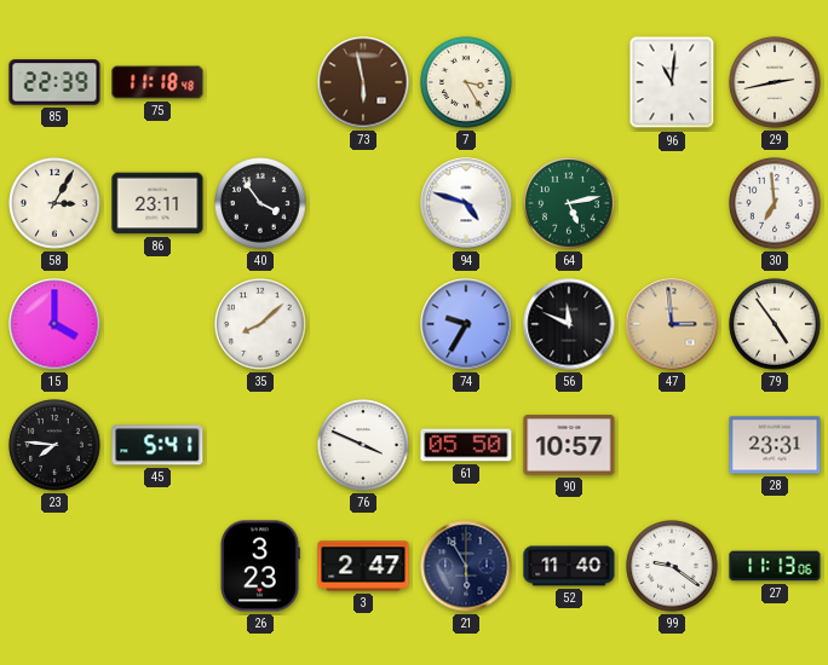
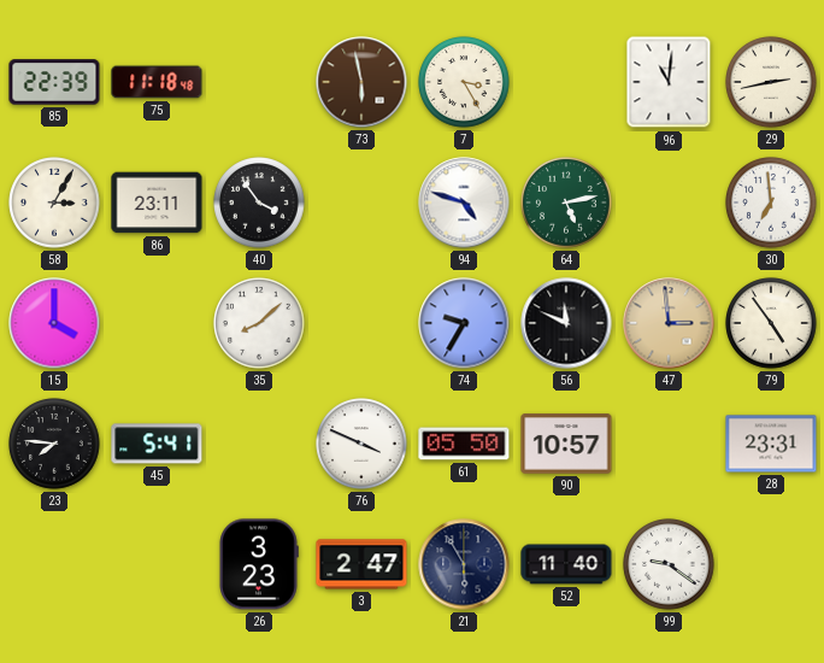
27: 11:13 -> none (775, 566)
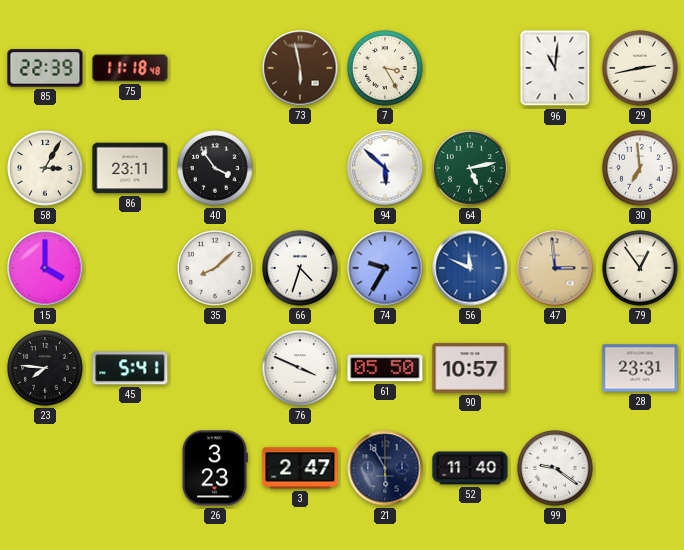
94: 4:48 -> 5:52 (385, 168)
66: none -> 4:33 (300, 268)
56 dial: black -> blue (470, 268)
79: 4:54 -> 12:54 (640, 268)
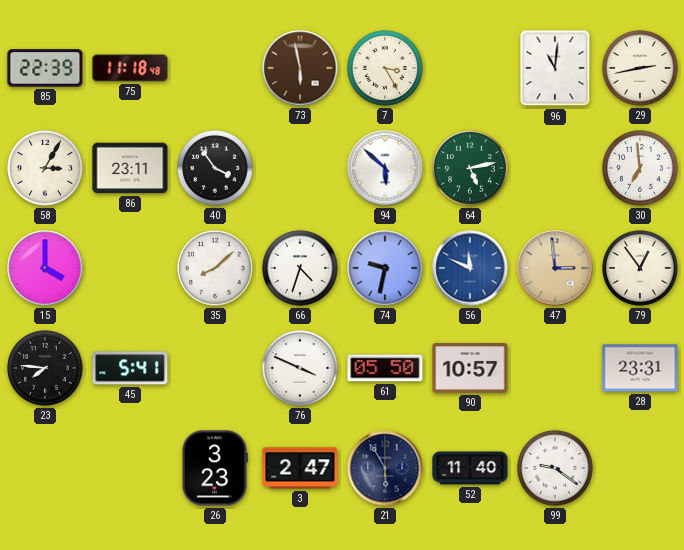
74: 9:35 -> 9:32 (385, 268)
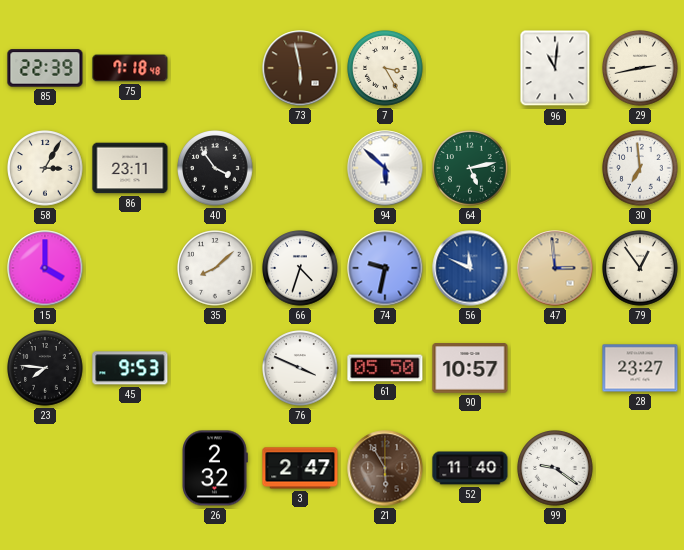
75: 11:18 -> 7:18 (130, 68)
45: 5:41 -> 9:53 (130, 368)
28: 23:31 -> 23:27 (640, 368)
26: 3:23 -> 2:32 (215, 468)
21 dial: navy -> brown (385, 468)
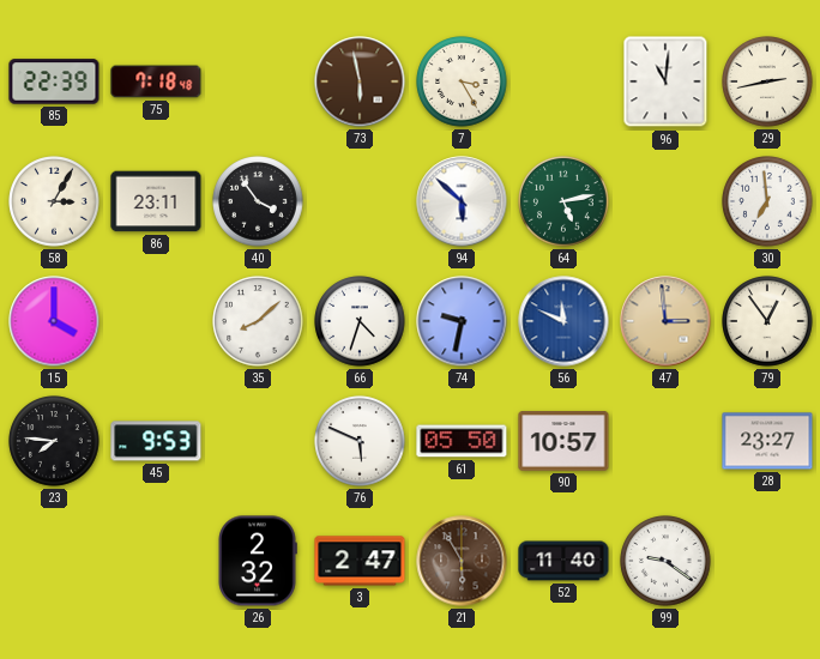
76: 3:49 -> 5:49 (360, 441)
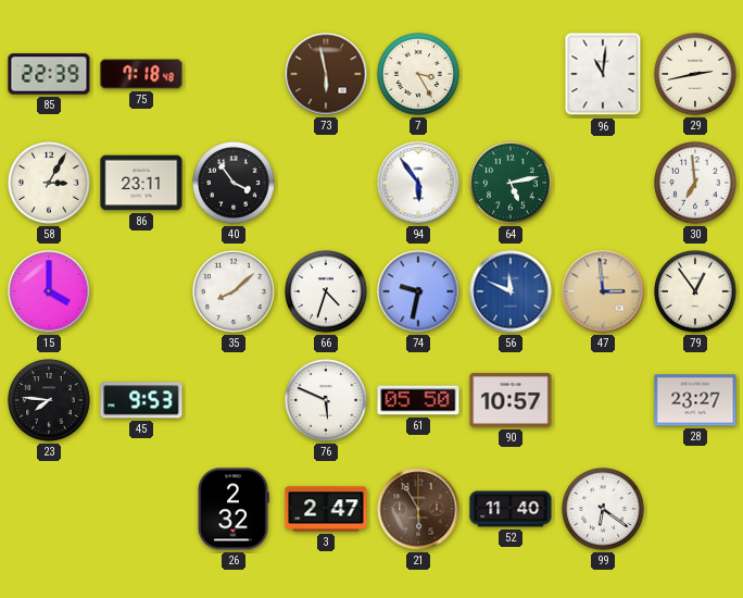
94: 5:52 -> 5:54 (418, 183)
99: 9:21 -> 6:21 (603, 509)
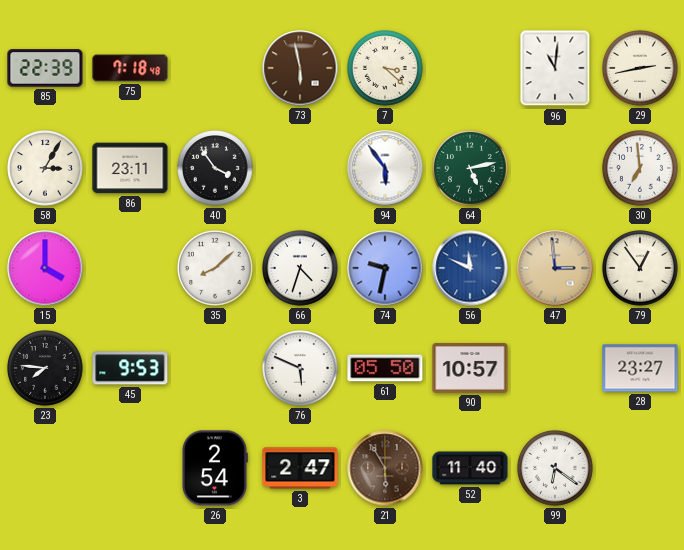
7: 3:25 -> 3:22 (385, 68)
26: 2:32 -> 2:54 (215, 468)
